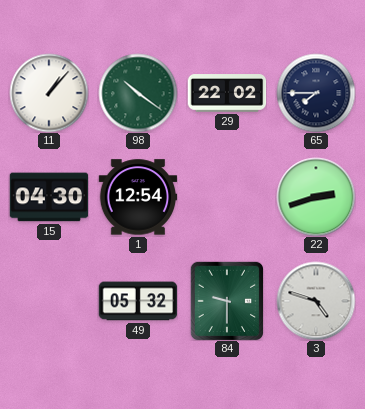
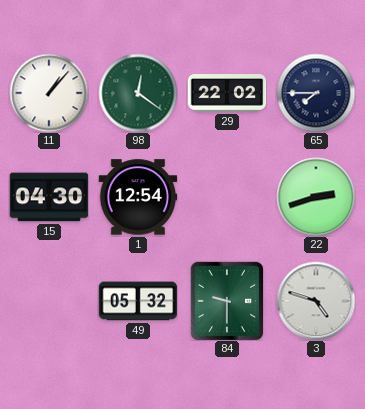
98: 10:21 -> 12:21 (138, 93)
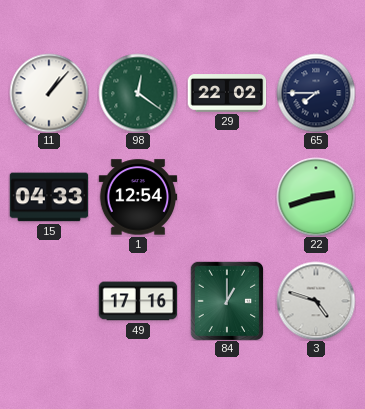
15: 04:30 -> 04:33 (49, 197)
49: 05:32 -> 17:16 (138, 301)
84: 9:30 -> 1:00 (226, 301)
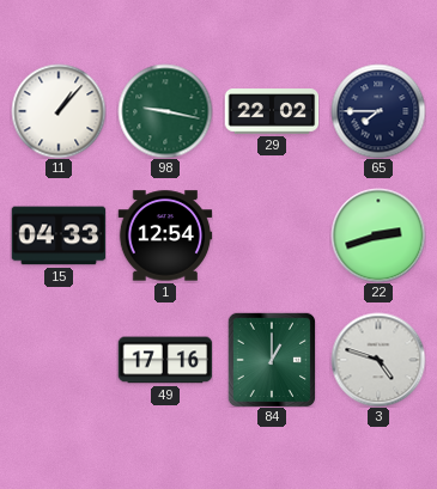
98: 12:21 -> 9:17 (165, 111)
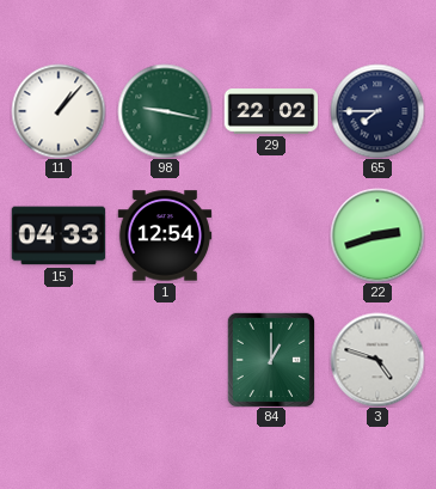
49: 17:16 -> none (165, 360)
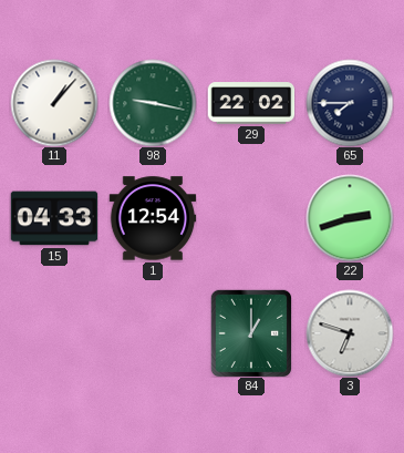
3: 4:48 -> 6:48 (350, 333)
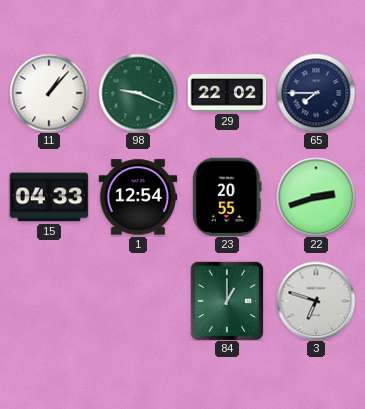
98: 9:17 -> 9:19 (138, 93)
23: none -> 20:55 (227, 197)
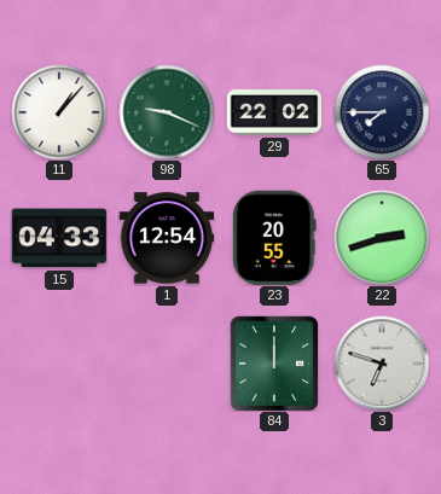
84: 1:00 -> 12:00 (273, 364)
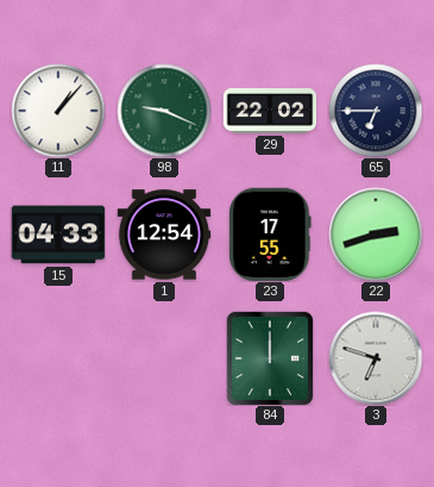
65: 7:45 -> 6:45 (376, 111)
23: 20:55 -> 17:55 (270, 235)
